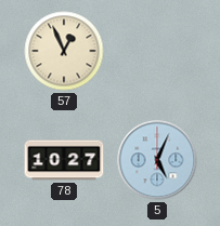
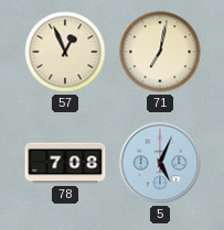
71: none -> 7:02 (160, 52)
78: 10:27 -> 7:08 (65, 163)
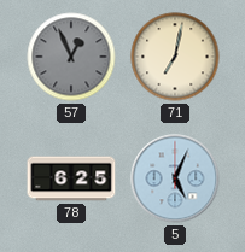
57 dial: cream -> grey (71, 57)
78: 7:08 -> 6:25 (71, 178)
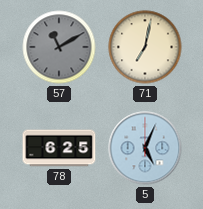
57: 12:56 -> 11:10 (59, 47)
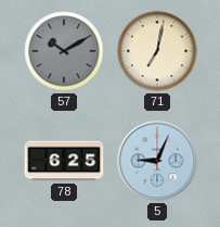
57: 11:10 -> 10:10 (64, 51)
5: 5:04 -> 9:04 (157, 161)
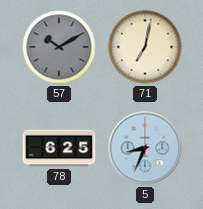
5: 9:04 -> 8:34 (145, 148)
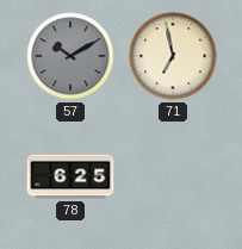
71: 7:02 -> 6:58 (173, 56)
5: 8:34 -> none (145, 148)
